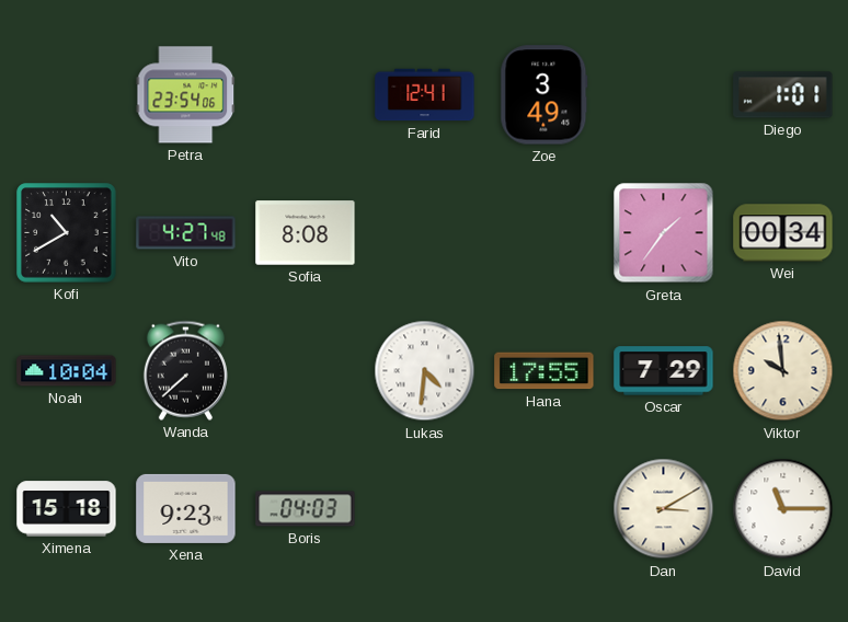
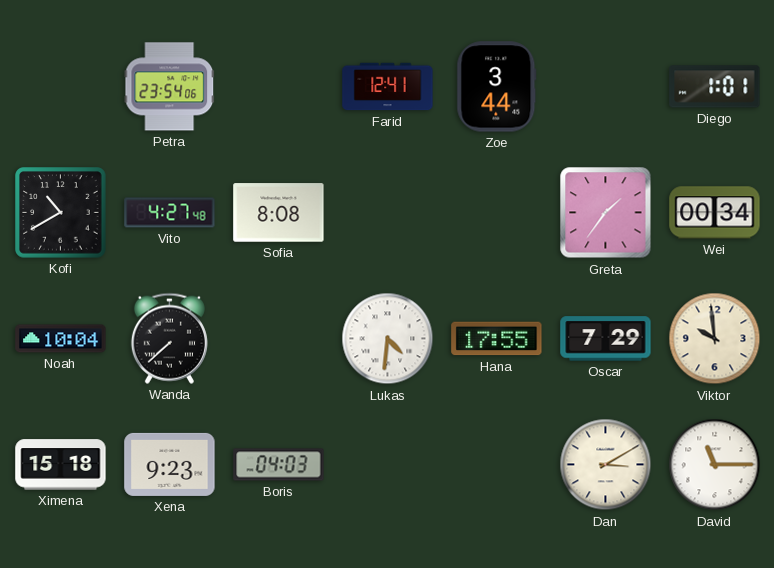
Zoe: 3:49 -> 3:44 (497, 87)
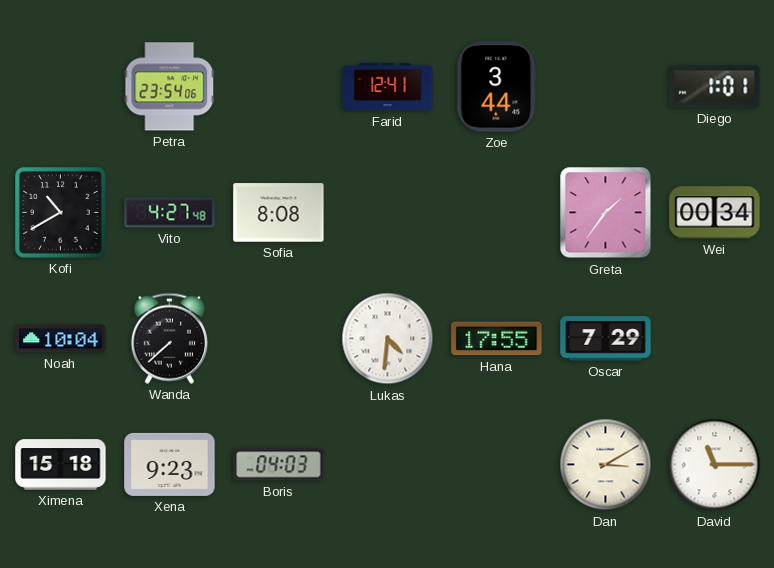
Viktor: 9:59 -> none (715, 339)
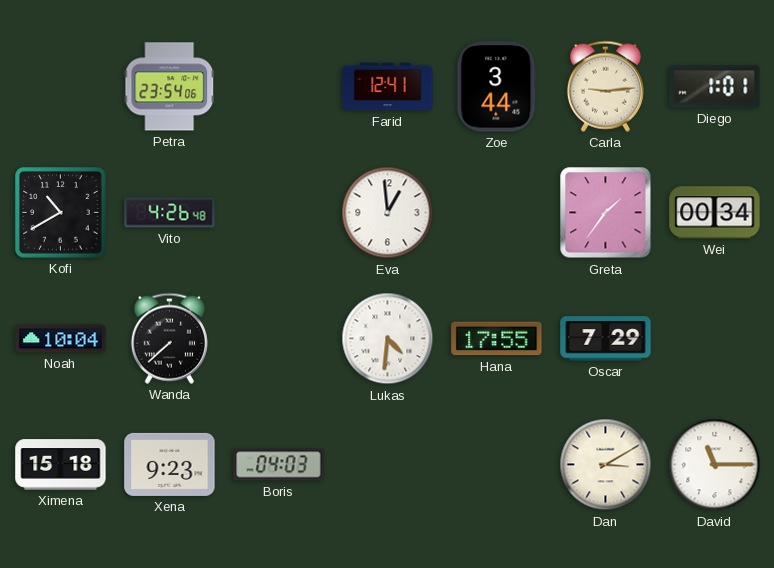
Carla: none -> 9:14 (605, 86)
Vito: 4:27 -> 4:26 (170, 213)
Sofia: 8:08 -> none (279, 213)
Eva: none -> 12:59 (388, 213)
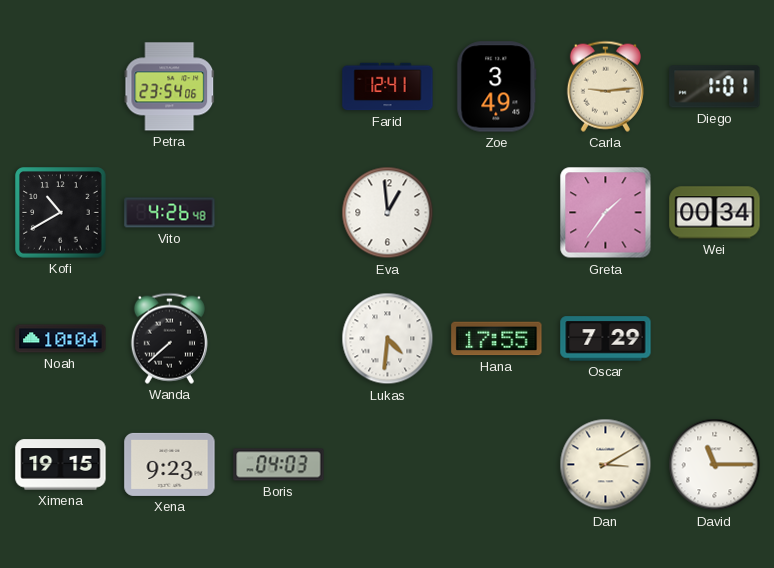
Zoe: 3:44 -> 3:49 (497, 87)
Ximena: 15:18 -> 19:15 (61, 465)
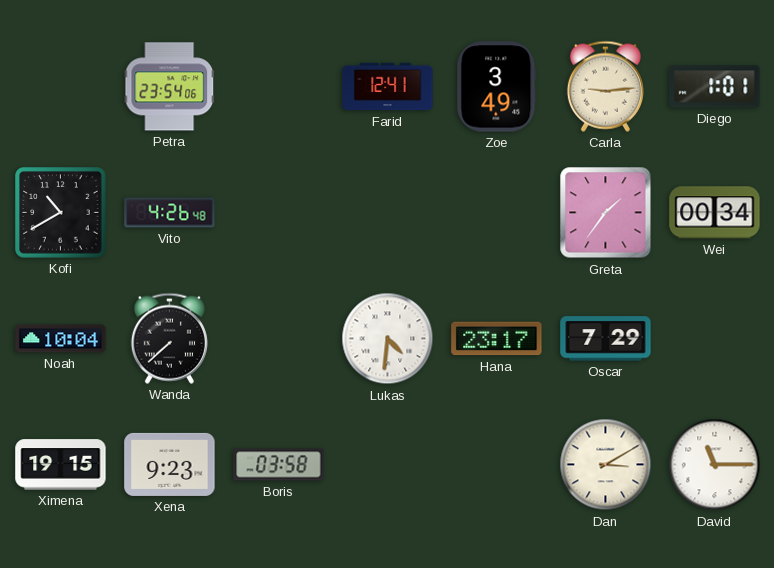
Eva: 12:59 -> none (388, 213)
Hana: 17:55 -> 23:17 (497, 339)
Boris: 04:03 -> 03:58 (279, 465)
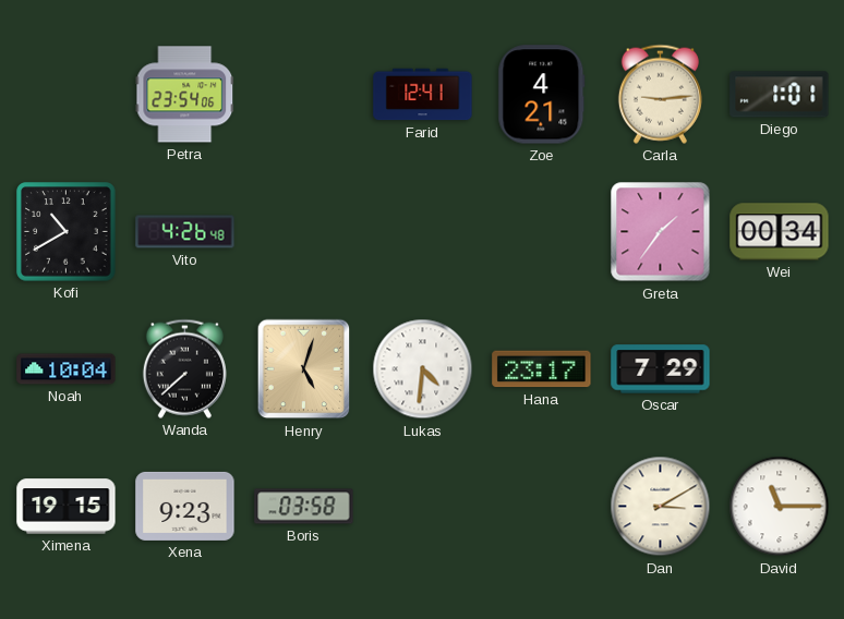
Zoe: 3:49 -> 4:21 (542, 95)
Henry: none -> 5:03 (304, 369)
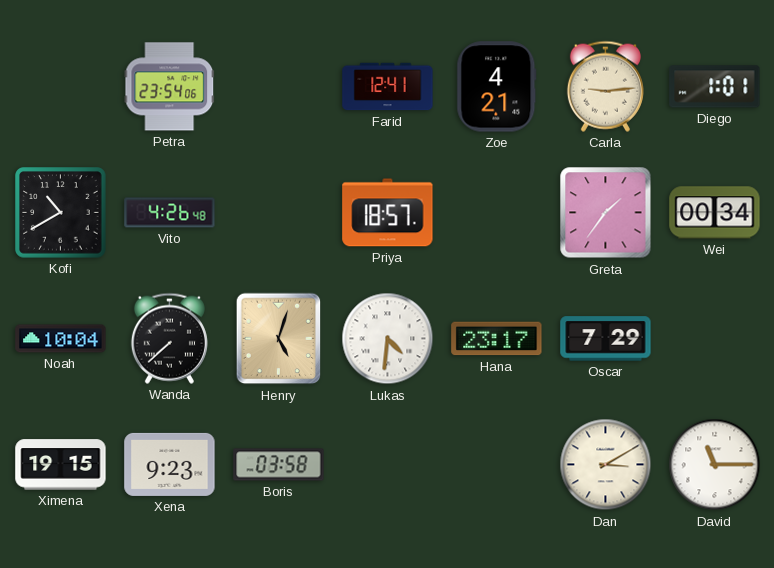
Priya: none -> 18:57 (388, 213)
